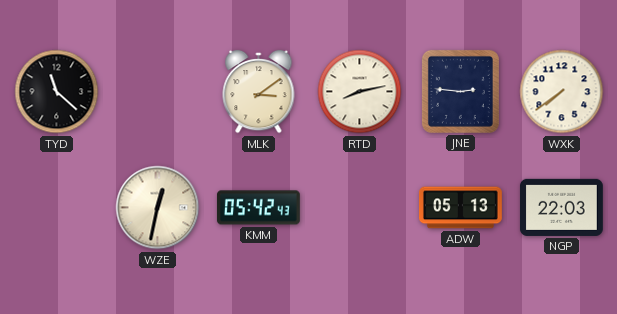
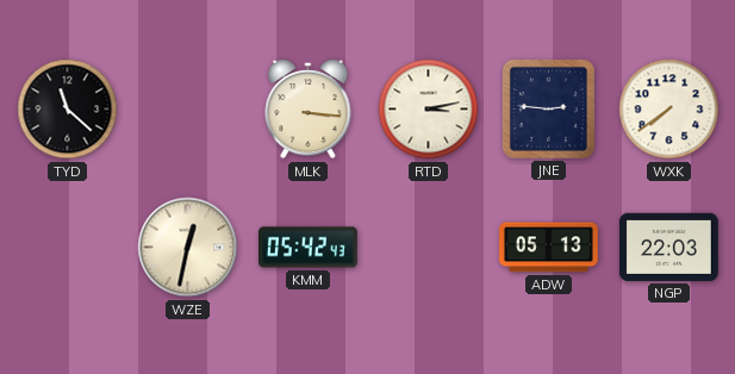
MLK: 3:09 -> 3:16 (309, 110)
RTD: 8:13 -> 3:13 (429, 110)
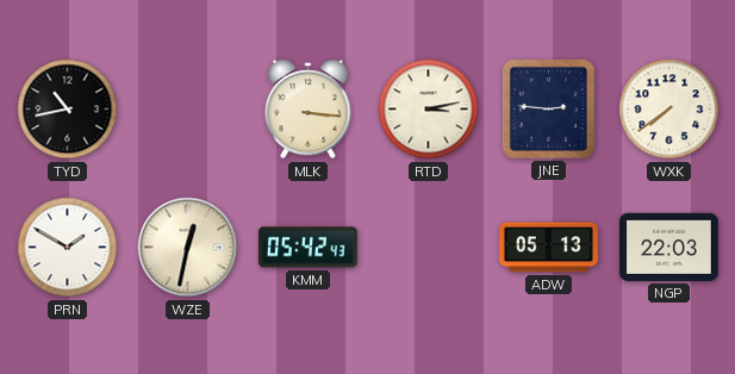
TYD: 11:22 -> 10:43 (68, 110)
PRN: none -> 1:50 (68, 248)
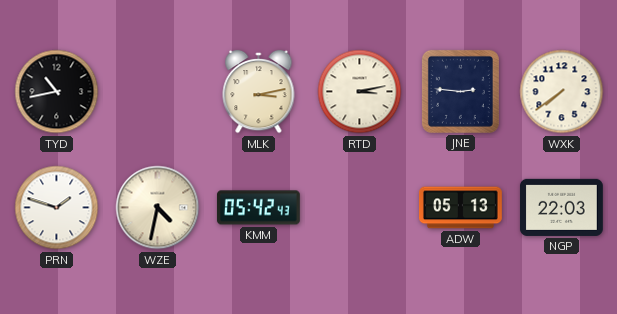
MLK: 3:16 -> 3:13 (259, 92)
PRN: 1:50 -> 1:48 (57, 208)
WZE: 12:32 -> 4:32 (158, 208)
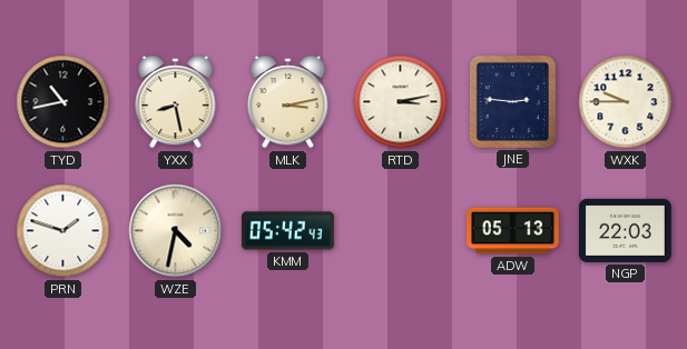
YXX: none -> 8:28 (176, 102)
WXK: 7:39 -> 9:45 (626, 102)
